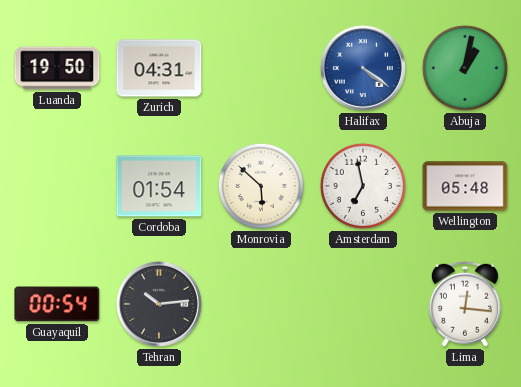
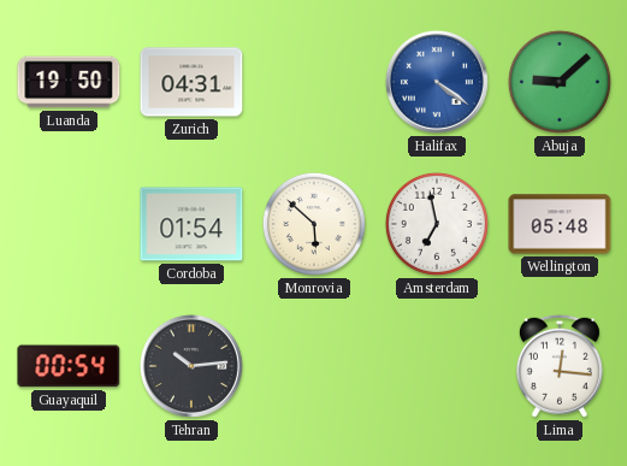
Abuja: 1:02 -> 9:08 (560, 82)
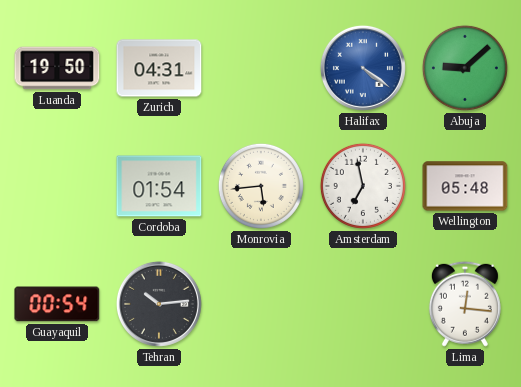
Monrovia: 5:52 -> 5:44 (261, 186)
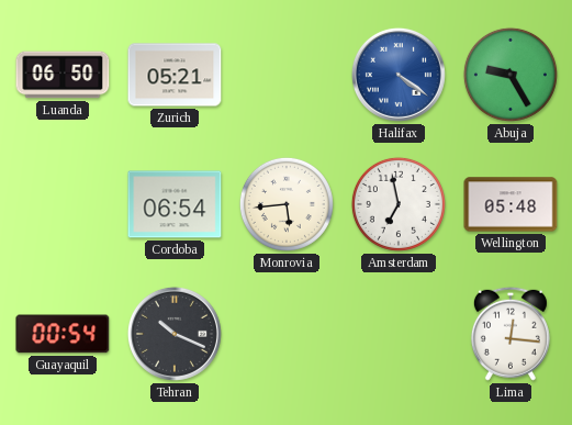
Luanda: 19:50 -> 06:50 (63, 75)
Zurich: 04:31 -> 05:21 (175, 75)
Abuja: 9:08 -> 9:25 (511, 75)
Cordoba: 01:54 -> 06:54 (175, 204)
Tehran: 10:14 -> 10:19 (175, 334)
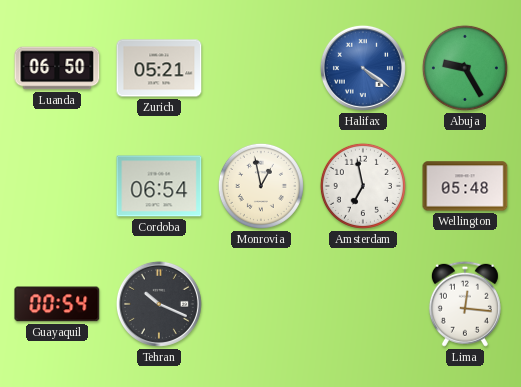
Monrovia: 5:44 -> 12:58 (261, 186)
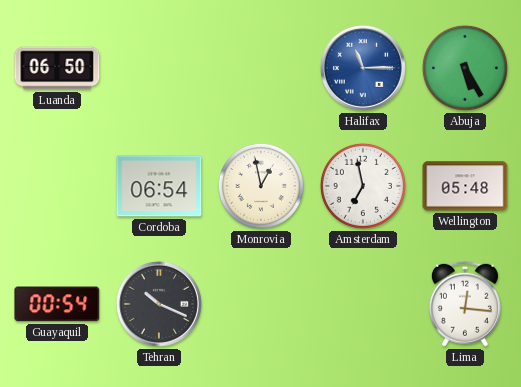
Zurich: 05:21 -> none (159, 68)
Halifax: 4:21 -> 11:15 (363, 68)
Abuja: 9:25 -> 5:25 (465, 68)
